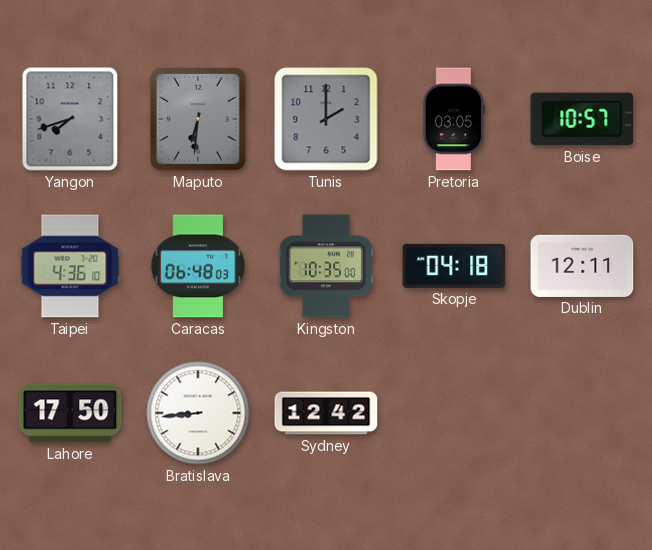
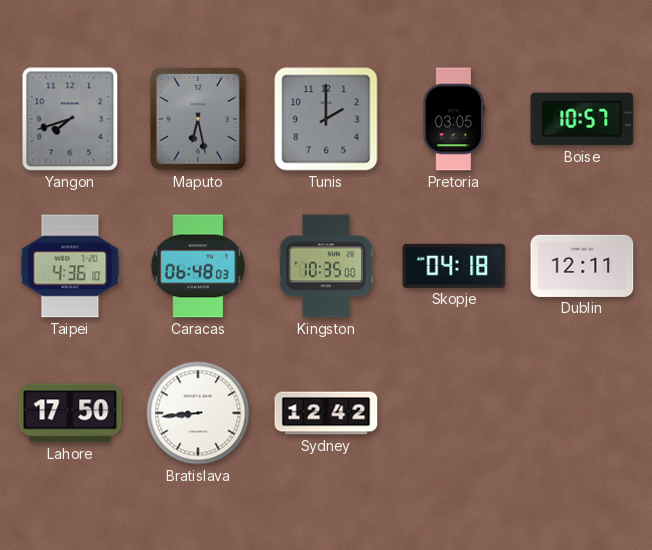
Maputo: 6:31 -> 6:28 (198, 120)
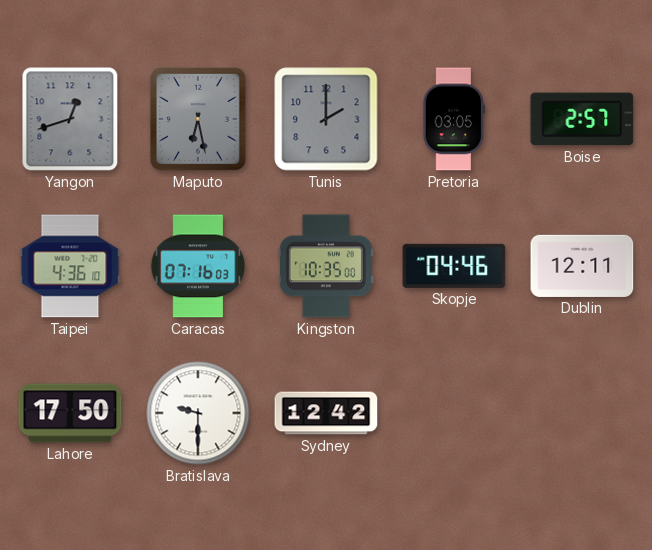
Yangon: 7:42 -> 12:42 (70, 119)
Boise: 10:57 -> 2:57 (582, 119)
Caracas: 06:48 -> 07:16 (198, 266)
Skopje: 04:18 -> 04:46 (454, 266)
Bratislava: 8:44 -> 9:30 (198, 413)
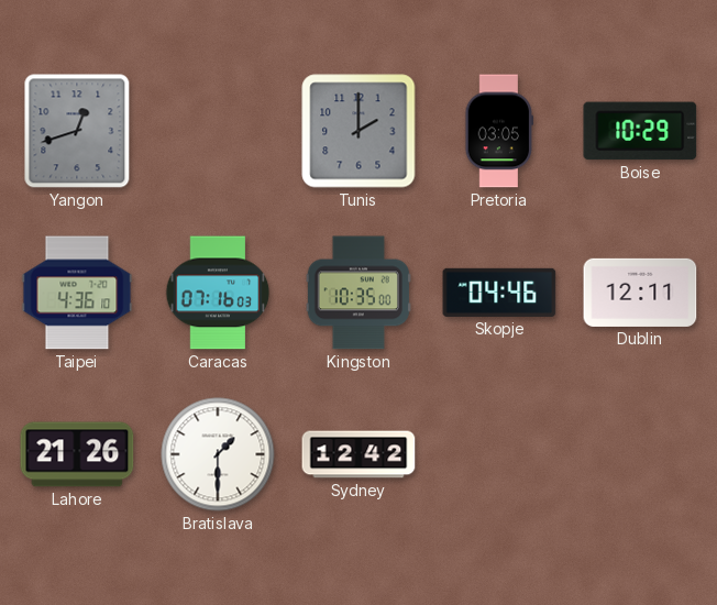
Maputo: 6:28 -> none (198, 120)
Boise: 2:57 -> 10:29 (640, 131)
Lahore: 17:50 -> 21:26 (77, 454)
Bratislava: 9:30 -> 1:30 (218, 454)
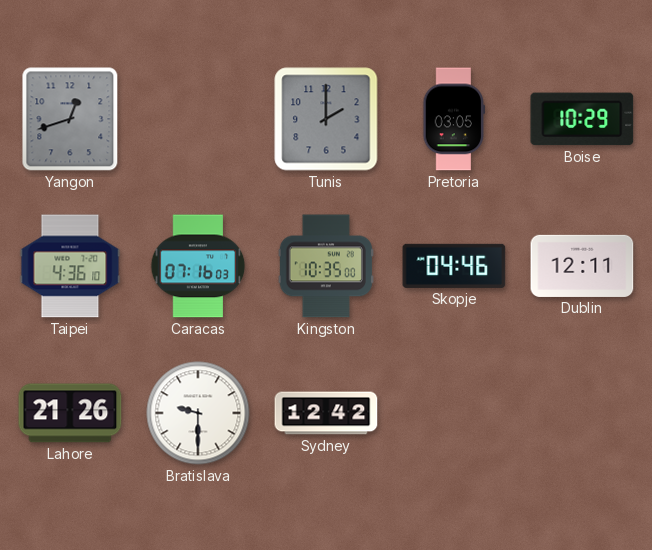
Bratislava: 1:30 -> 9:30 (198, 413)
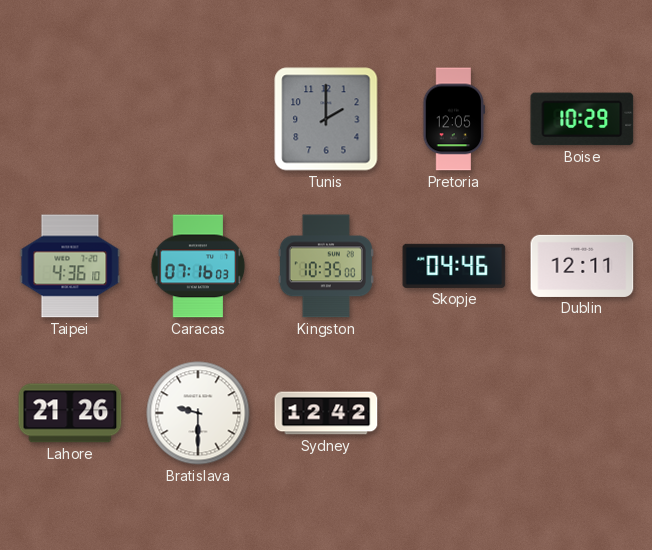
Yangon: 12:42 -> none (70, 119)
Pretoria: 03:05 -> 12:05 (453, 119)
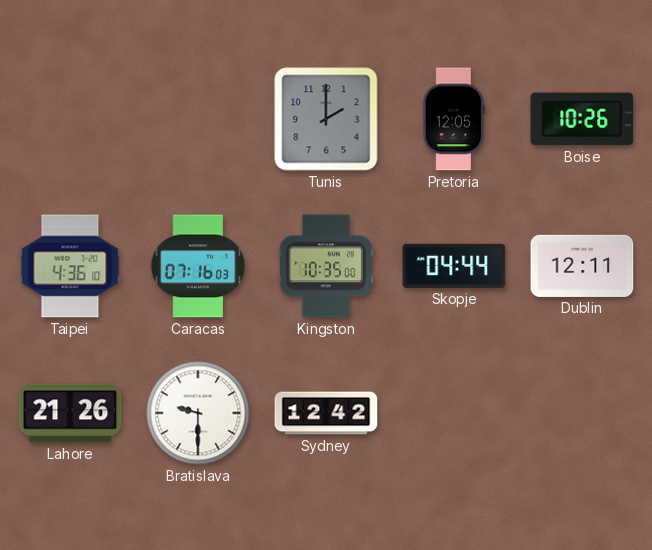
Boise: 10:29 -> 10:26 (582, 119)
Skopje: 04:46 -> 04:44 (454, 266)
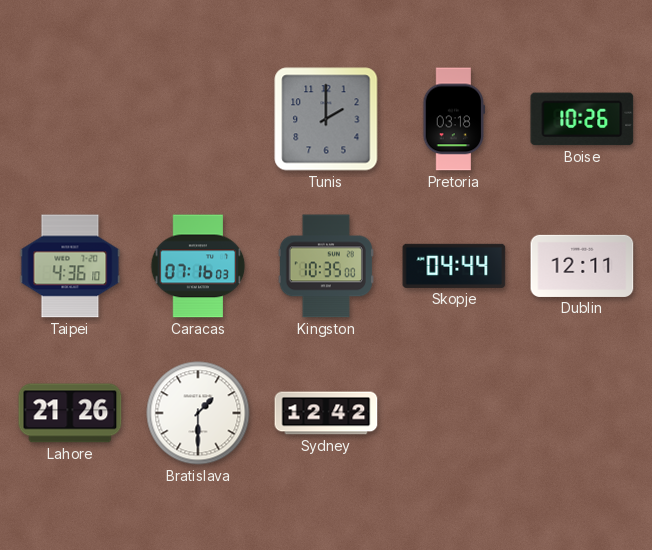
Pretoria: 12:05 -> 03:18 (453, 119)
Bratislava: 9:30 -> 1:30 (198, 413)
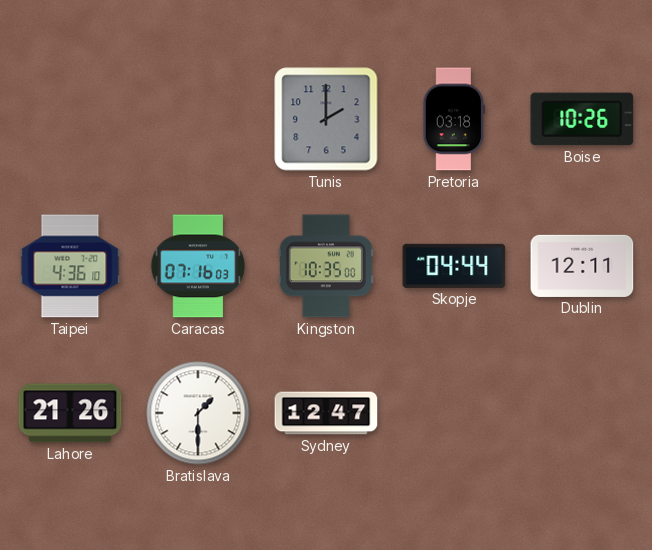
Sydney: 12:42 -> 12:47 (326, 413)
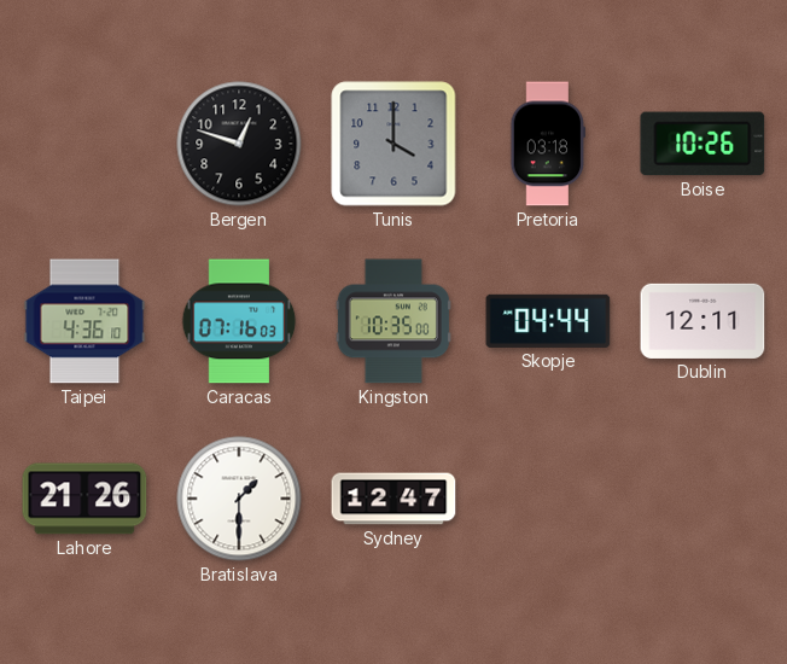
Bergen: none -> 12:48 (239, 144)
Tunis: 2:00 -> 4:00 (393, 144)
